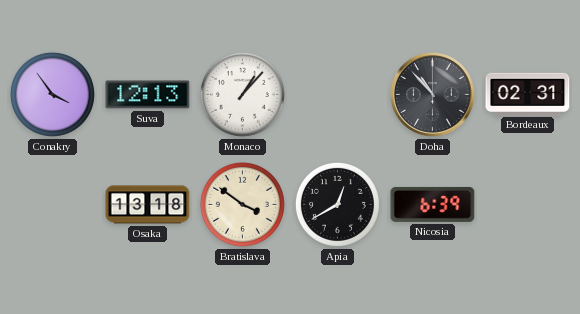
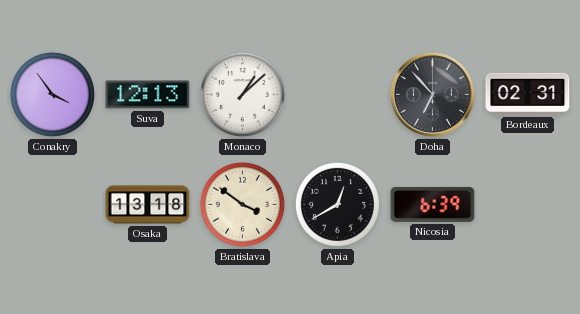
Monaco: 1:07 -> 1:08 (242, 94)
Doha: 10:53 -> 6:53 (432, 94)
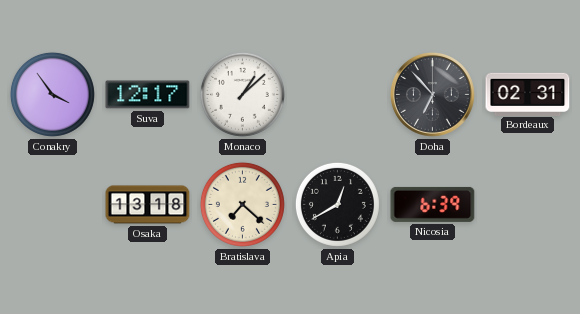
Suva: 12:13 -> 12:17 (148, 95)
Bratislava: 3:51 -> 7:22 (242, 204)
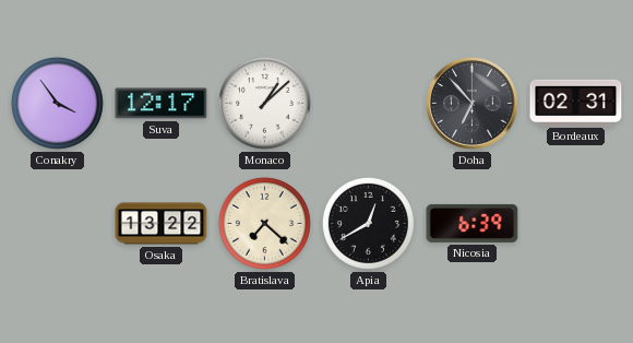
Osaka: 13:18 -> 13:22 (162, 224)
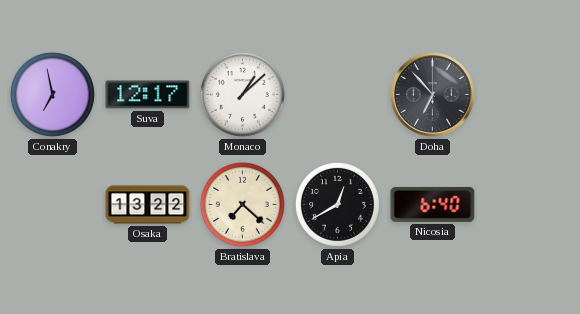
Conakry: 3:54 -> 6:58 (52, 94)
Bordeaux: 02:31 -> none (576, 103)
Nicosia: 6:39 -> 6:40 (433, 204)
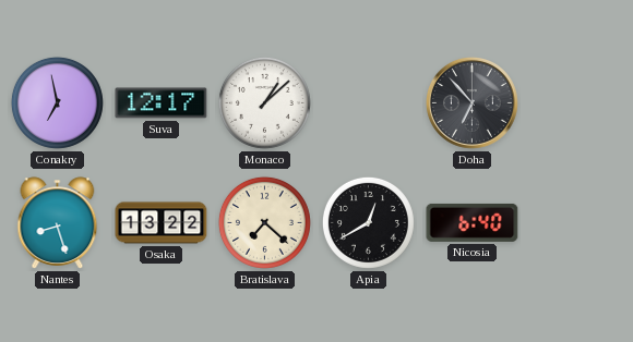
Nantes: none -> 8:27 (58, 223)
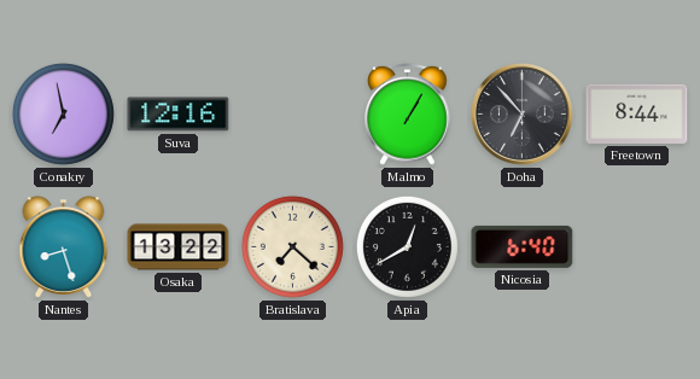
Suva: 12:17 -> 12:16 (179, 115)
Monaco: 1:08 -> none (264, 102)
Malmo: none -> 1:05 (408, 113)
Freetown: none -> 8:44 (637, 113)
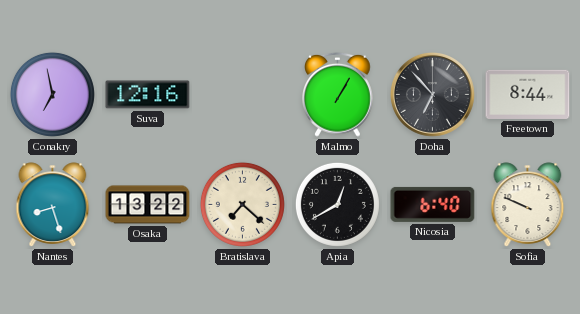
Sofia: none -> 9:49 (528, 205)
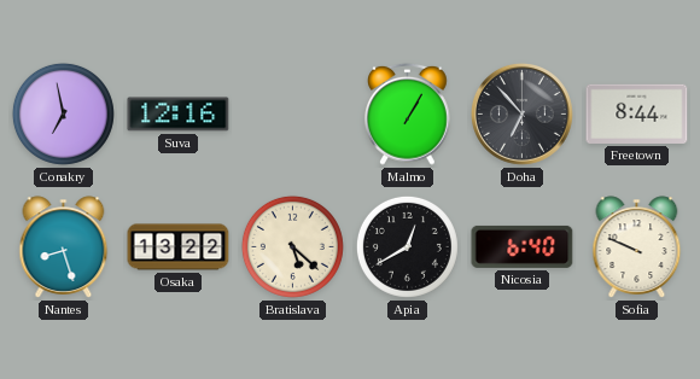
Bratislava: 7:22 -> 5:22 (292, 246)
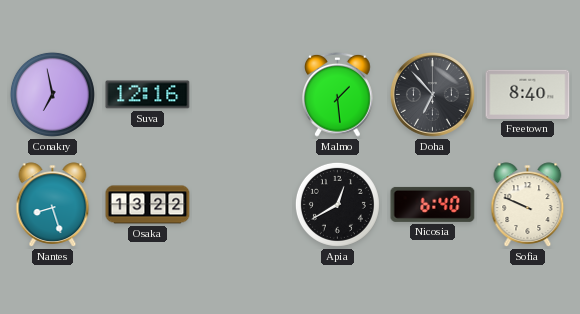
Malmo: 1:05 -> 1:29 (338, 94)
Freetown: 8:44 -> 8:40 (528, 94)
Bratislava: 5:22 -> none (292, 246)
